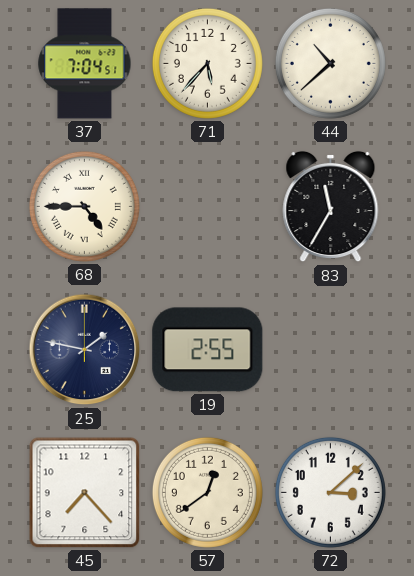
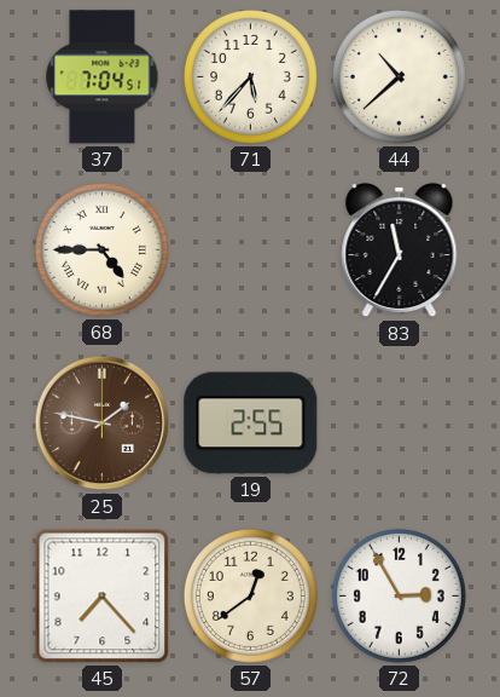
25 dial: navy -> brown (103, 424)
72: 3:08 -> 2:55 (399, 595)
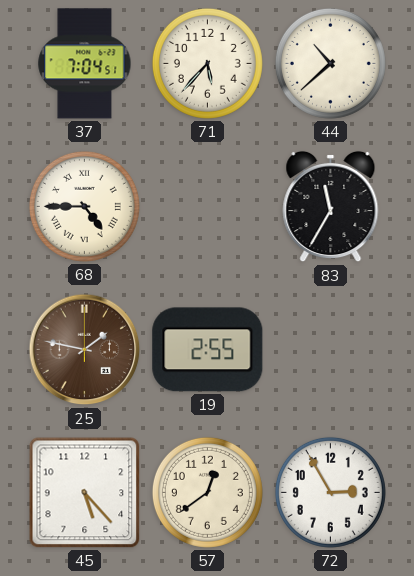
45: 7:23 -> 5:23 (85, 493)
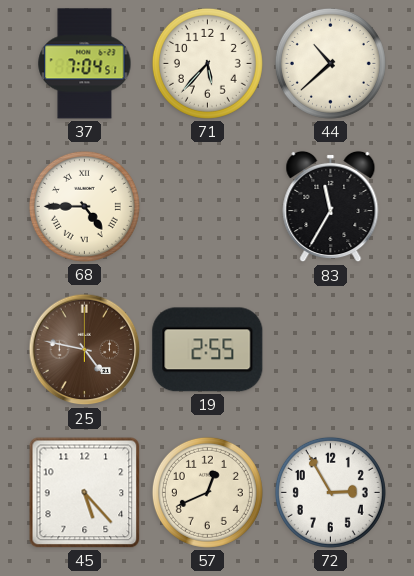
25: 1:47 -> 4:47 (85, 350)
57: 12:39 -> 12:41 (207, 492)
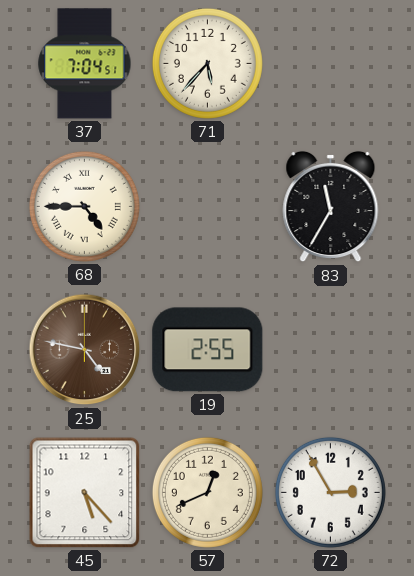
44: 10:38 -> none (330, 63)
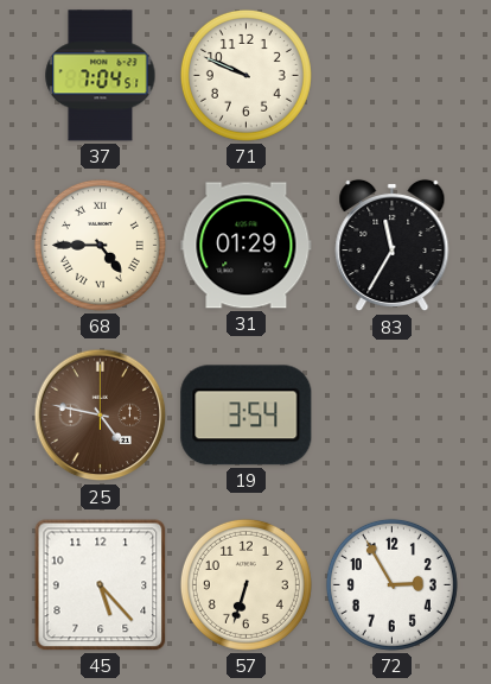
71: 5:37 -> 9:49 (245, 75)
31: none -> 01:29 (247, 246)
19: 2:55 -> 3:54 (247, 416)
57: 12:41 -> 6:33 (245, 584)
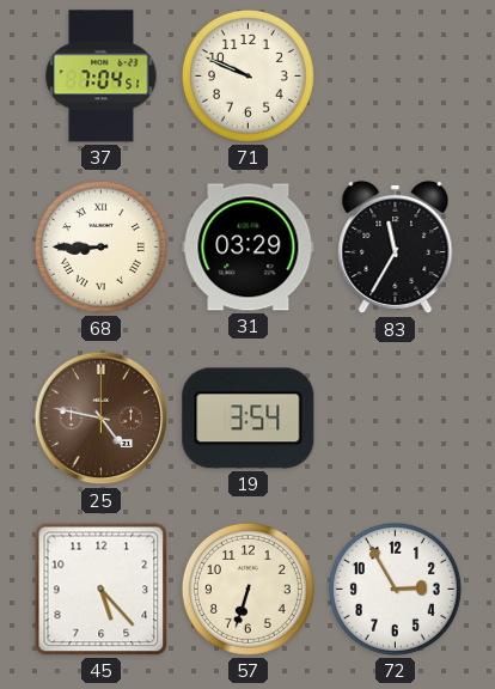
68: 4:45 -> 8:45 (100, 246)
31: 01:29 -> 03:29 (249, 248)
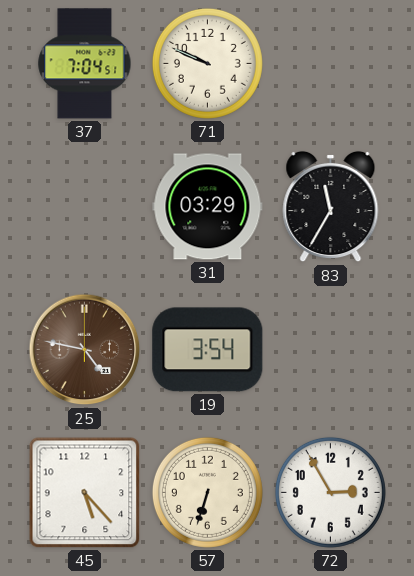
68: 8:45 -> none (100, 246)
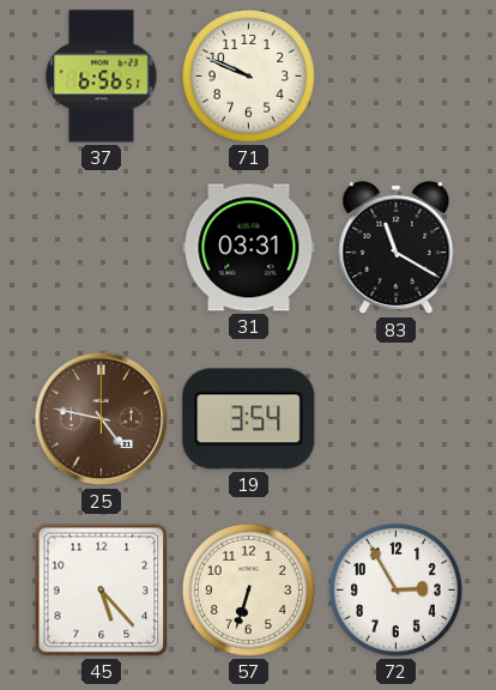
37: 7:04 -> 6:56 (102, 77)
31: 03:29 -> 03:31 (249, 248)
83: 11:35 -> 11:20 (397, 248)
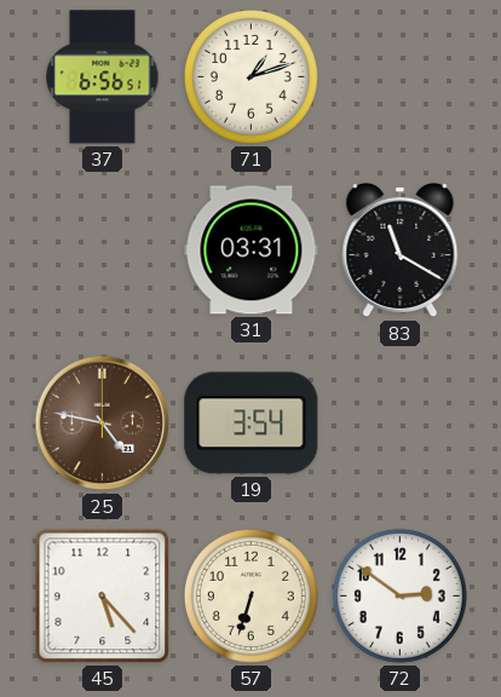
71: 9:49 -> 1:12 (250, 76)
72: 2:55 -> 2:51 (399, 595)
